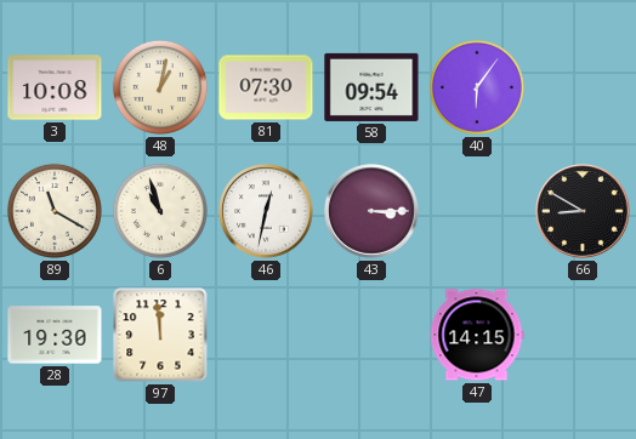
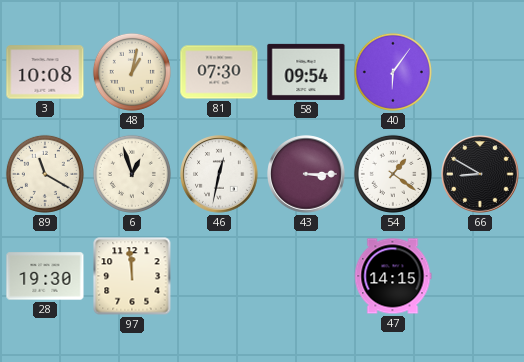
6: 10:57 -> 12:57 (132, 174)
54: none -> 1:21 (393, 174)
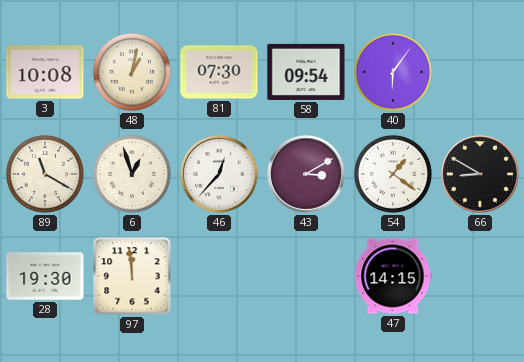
46: 12:32 -> 12:37 (219, 174)
43: 3:15 -> 3:10 (306, 174)
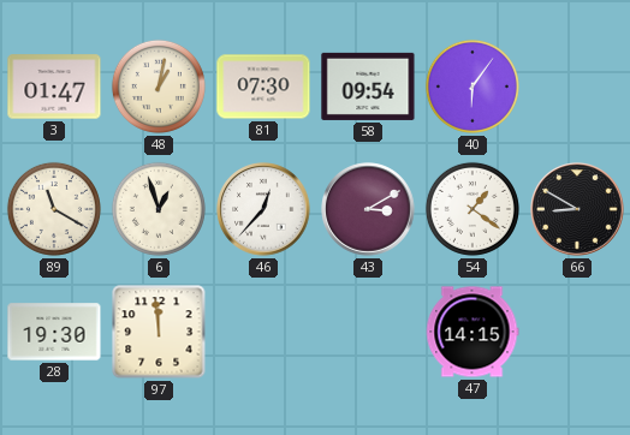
3: 10:08 -> 01:47 (54, 87)
